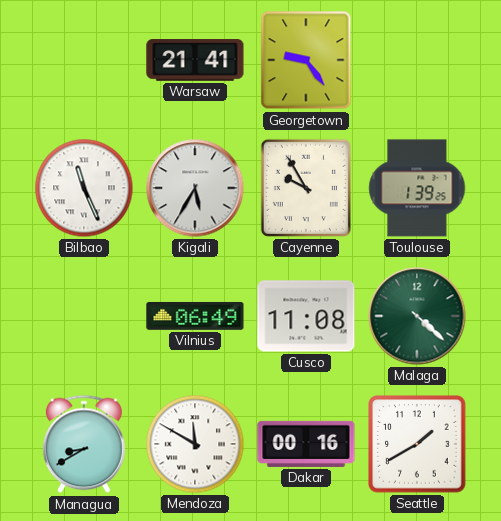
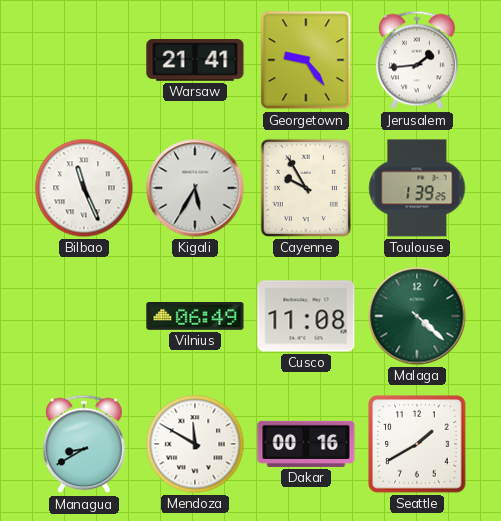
Jerusalem: none -> 1:44 (417, 60)
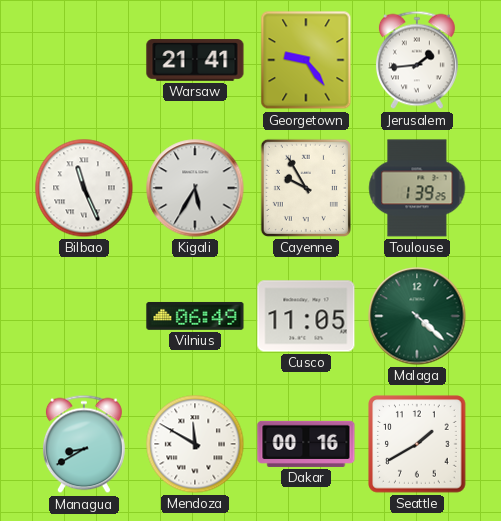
Cusco: 11:08 -> 11:05 (306, 316)
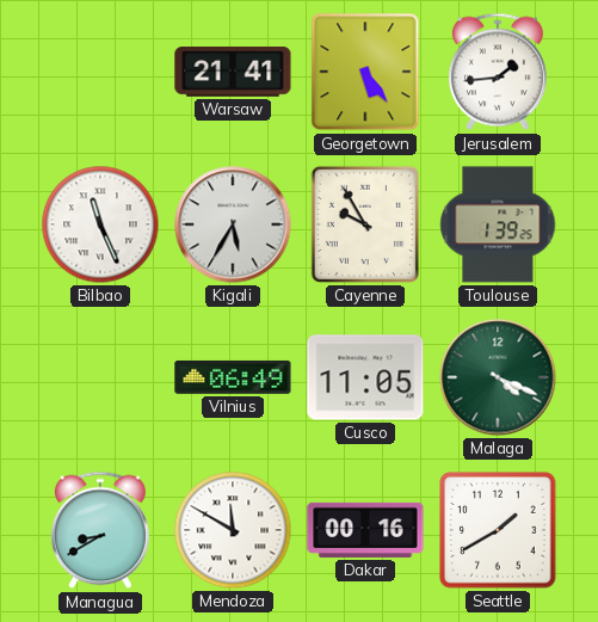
Georgetown: 9:24 -> 5:24 (365, 72)
Malaga: 4:22 -> 4:19 (498, 377)
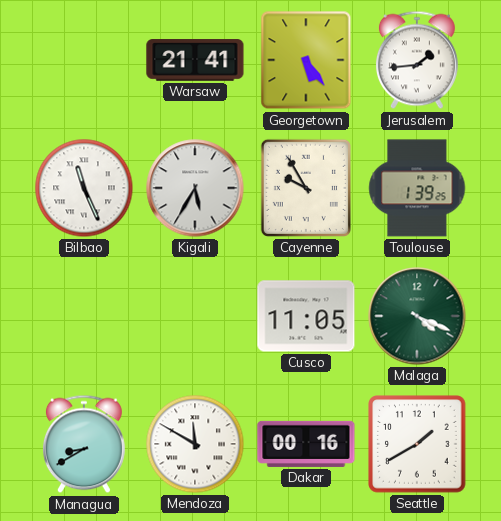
Vilnius: 06:49 -> none (233, 377)
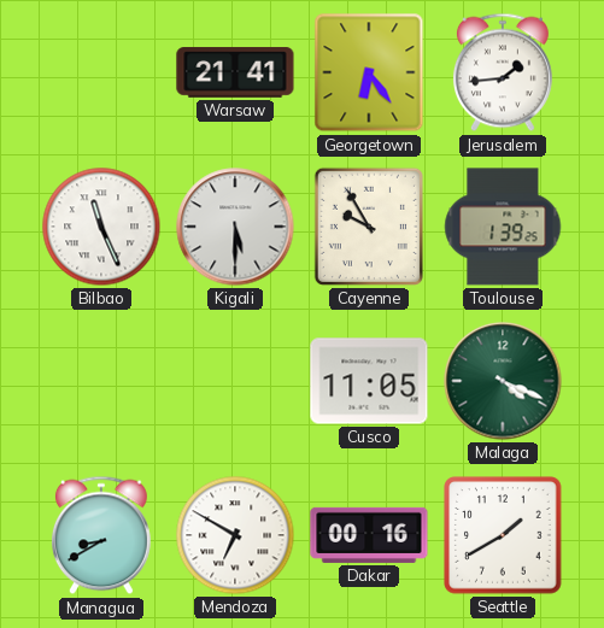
Georgetown: 5:24 -> 6:24 (369, 72)
Kigali: 5:35 -> 5:30 (235, 227)
Mendoza: 11:50 -> 6:50 (235, 535)
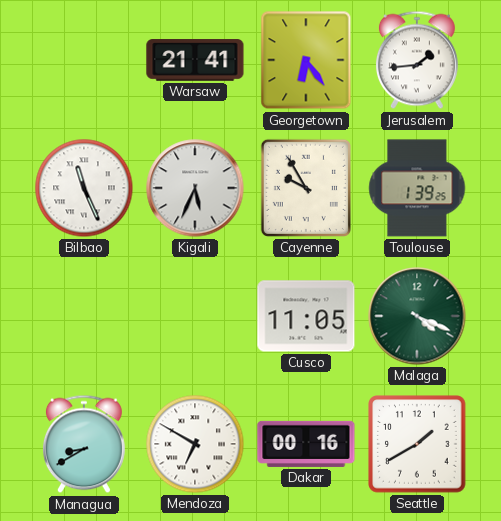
Kigali: 5:30 -> 5:34 (195, 188)
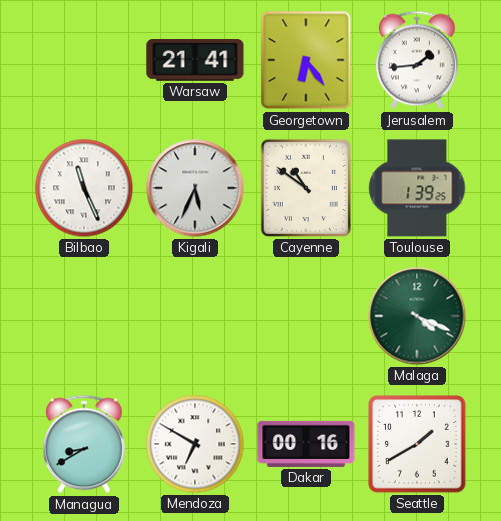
Cayenne: 9:55 -> 10:51 (306, 188)
Cusco: 11:05 -> none (306, 316)
